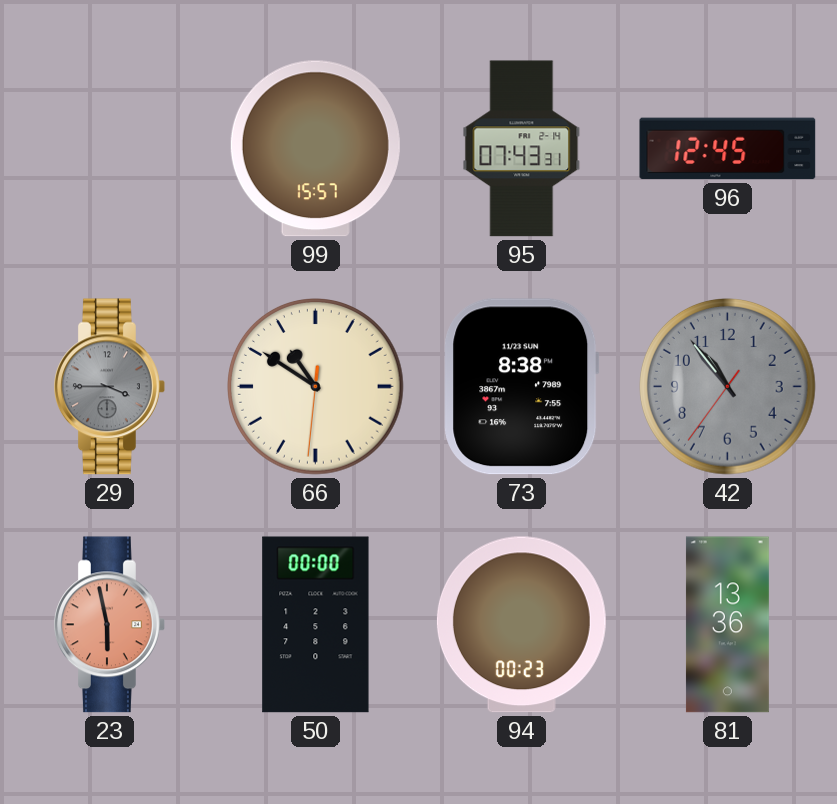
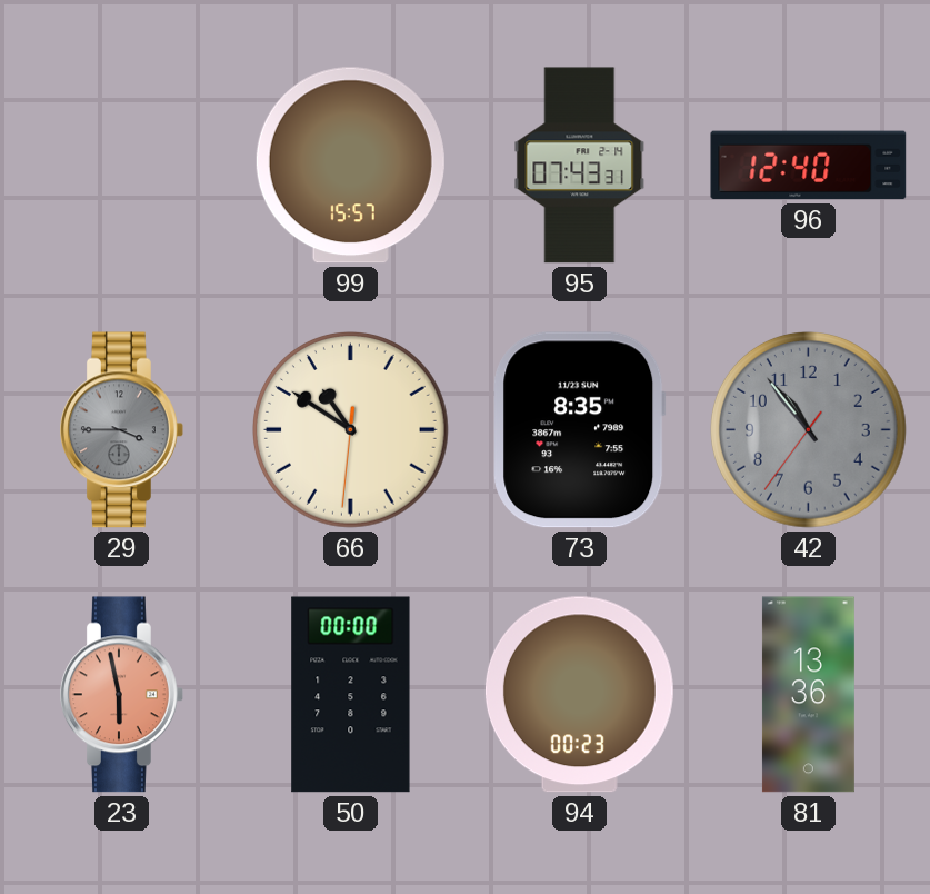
96: 12:45 -> 12:40 (809, 166)
73: 8:38 -> 8:35 (580, 430)
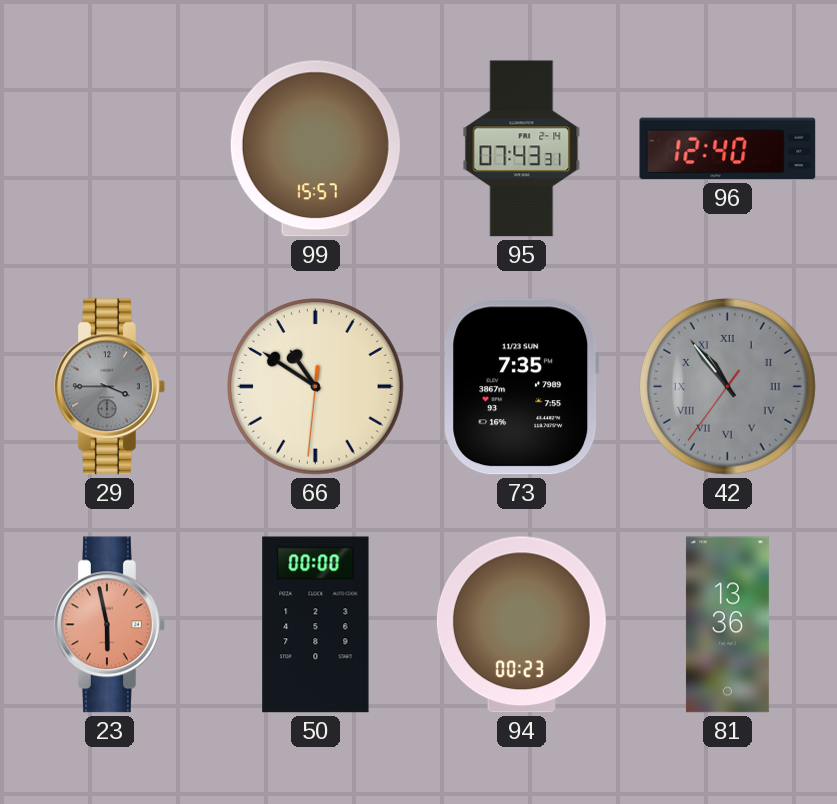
73: 8:35 -> 7:35 (522, 387)
42 numerals: Arabic -> Roman (728, 387)
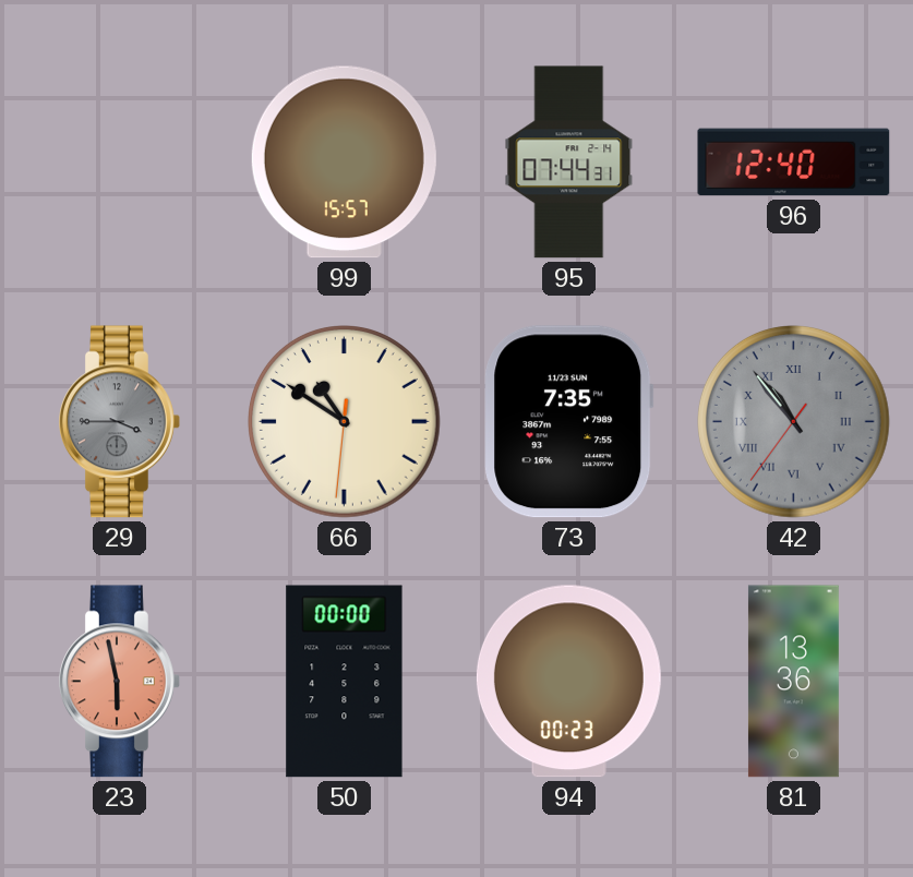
95: 07:43 -> 07:44 (569, 163)
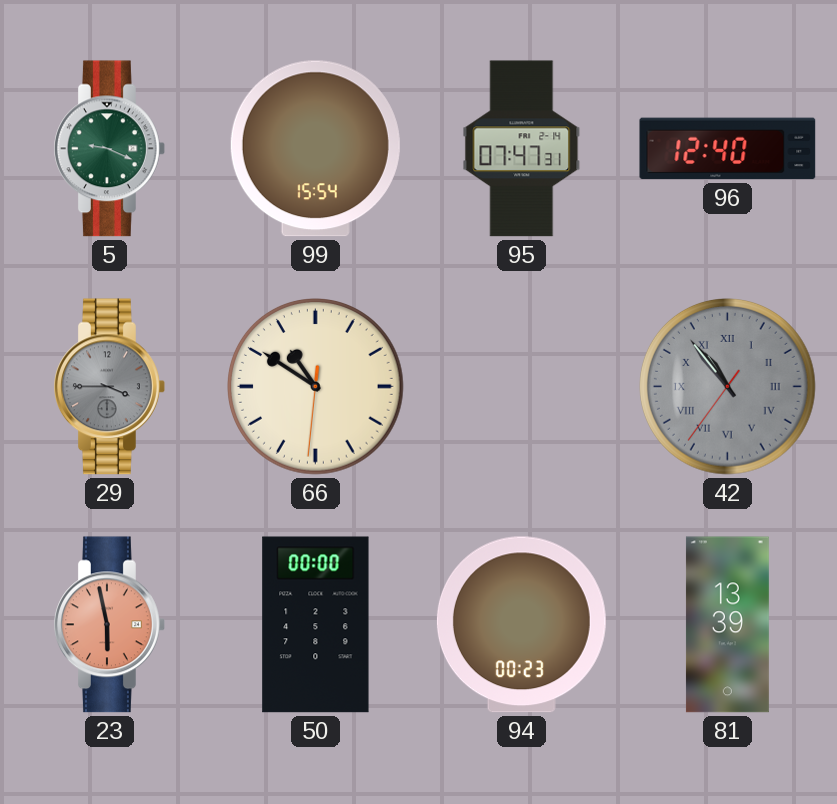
5: none -> 9:19 (110, 149)
99: 15:57 -> 15:54 (315, 149)
95: 07:44 -> 07:47 (522, 149)
73: 7:35 -> none (569, 422)
81: 13:36 -> 13:39 (727, 625)
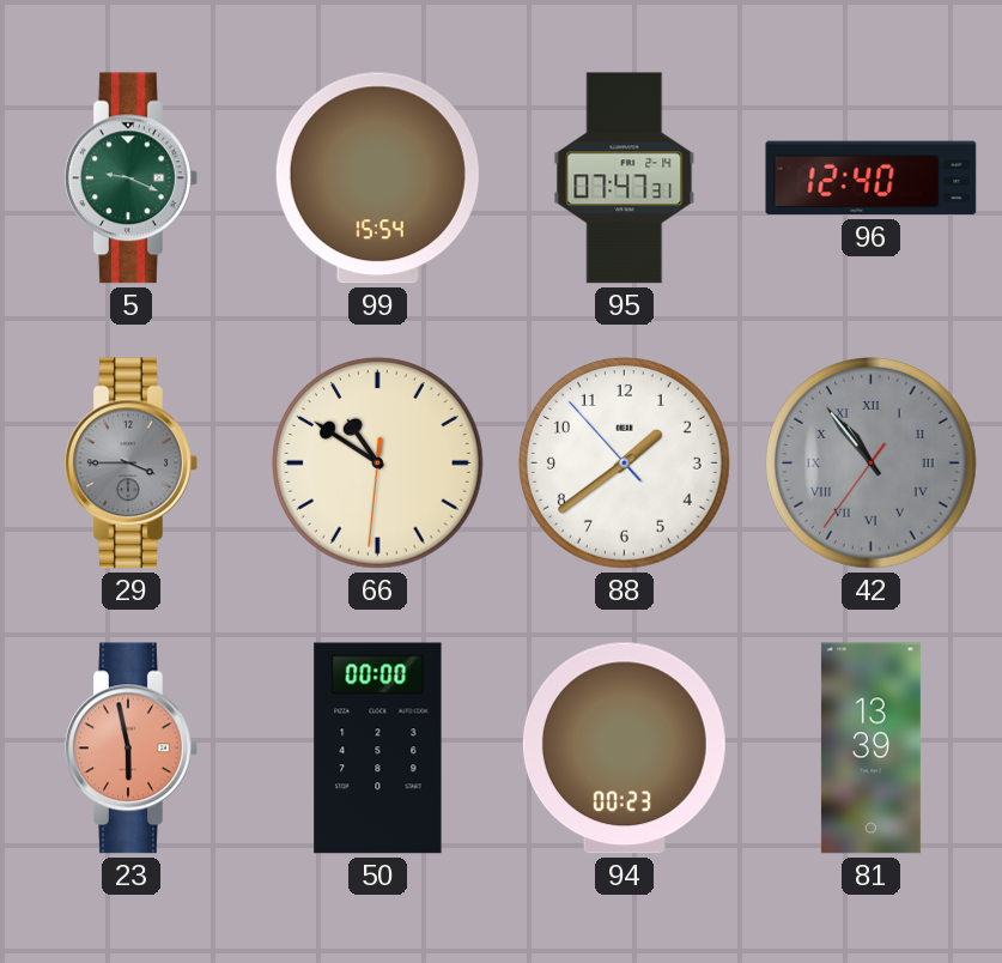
88: none -> 1:38 (625, 464)
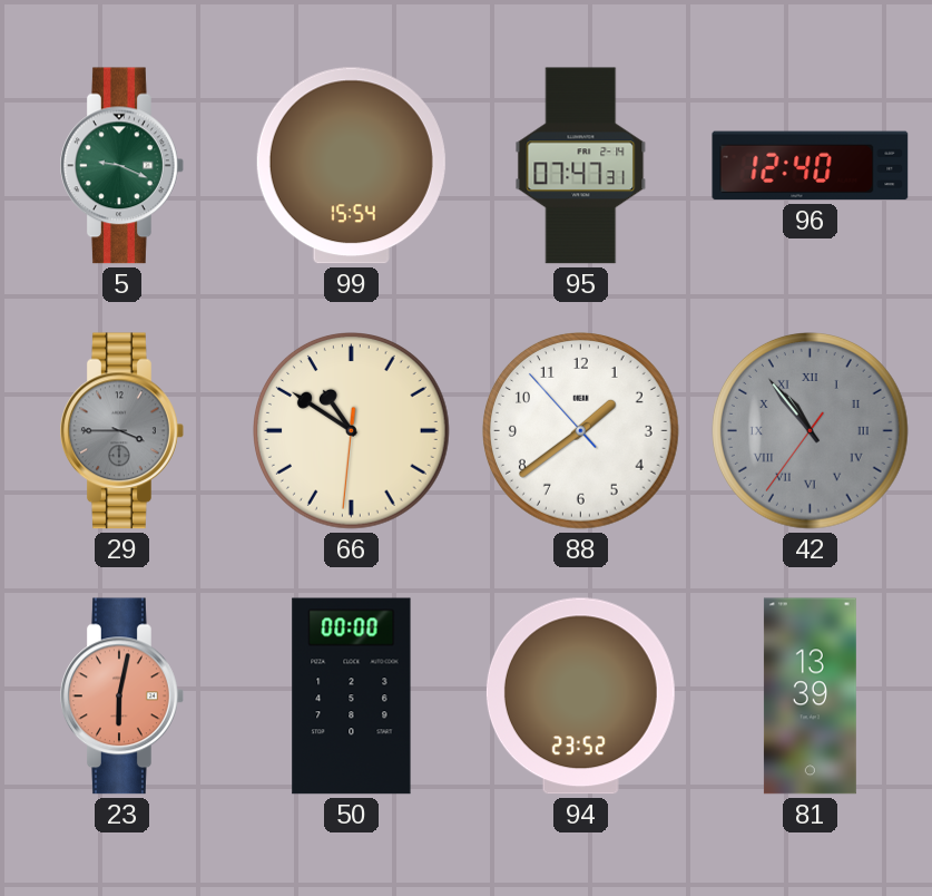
23: 5:58 -> 6:02 (122, 697)
94: 00:23 -> 23:52 (580, 697)
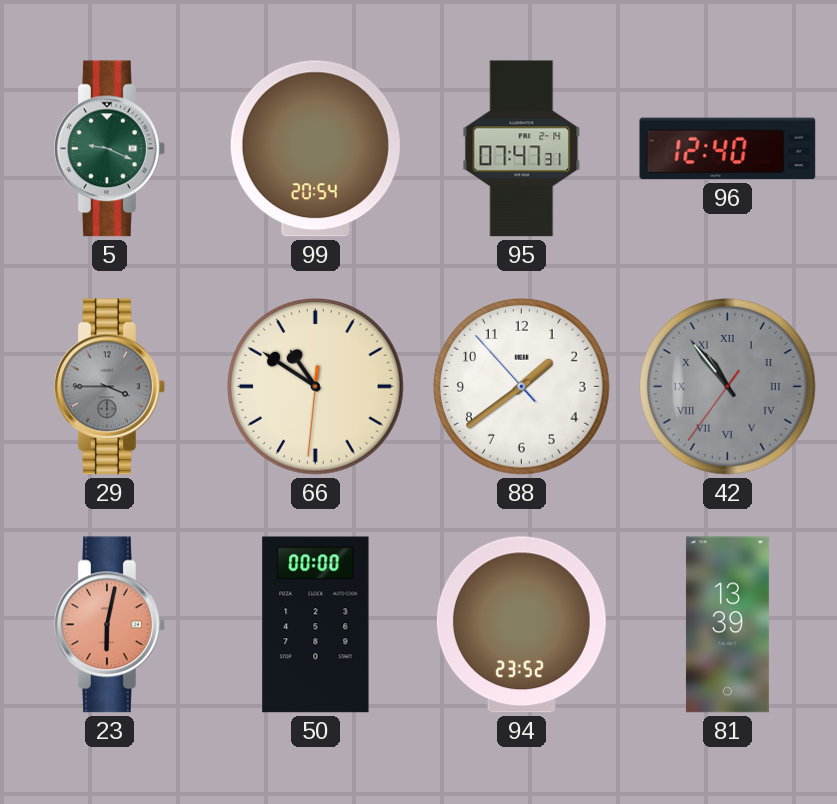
99: 15:54 -> 20:54 (315, 149)
